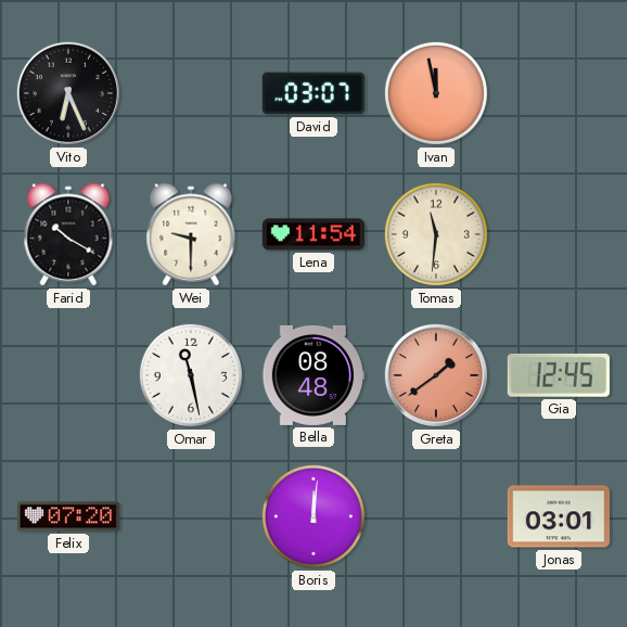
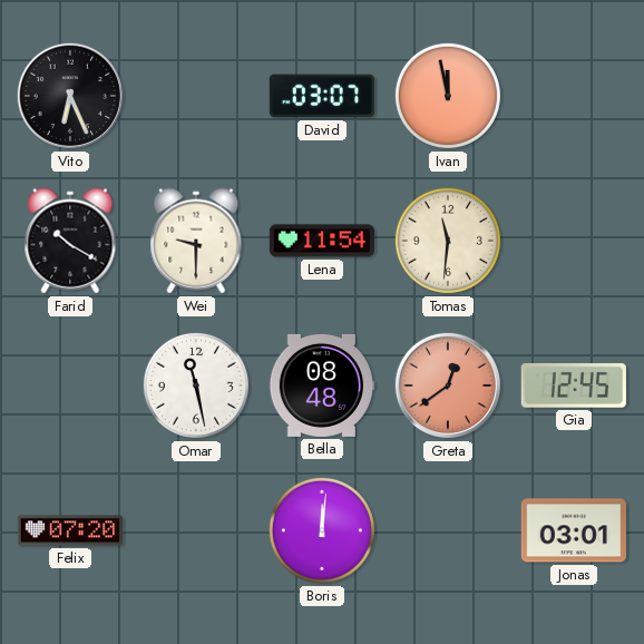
Greta: 1:39 -> 12:39 (448, 386)
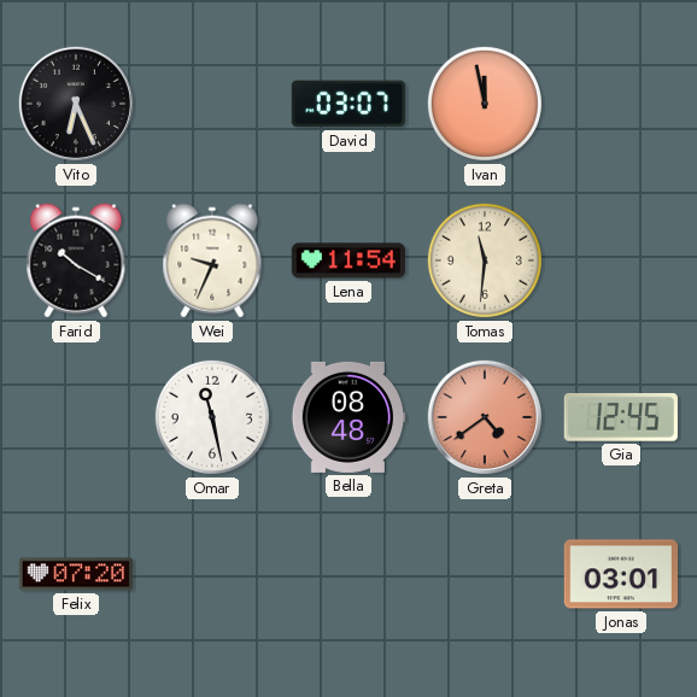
Wei: 9:30 -> 9:34 (212, 260)
Greta: 12:39 -> 4:39 (485, 417)
Boris: 12:01 -> none (322, 530)
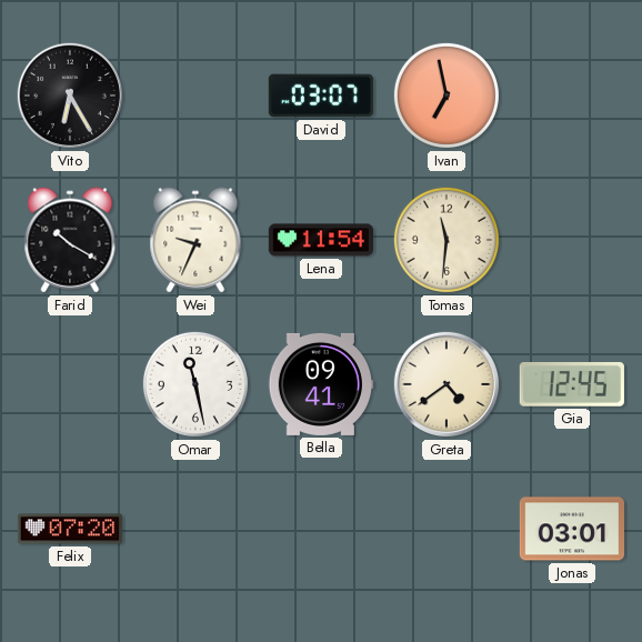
Vito: 6:26 -> 6:25 (70, 96)
Ivan: 11:58 -> 6:58 (447, 96)
Bella: 08:48 -> 09:41 (320, 384)
Greta dial: salmon -> cream (447, 384)
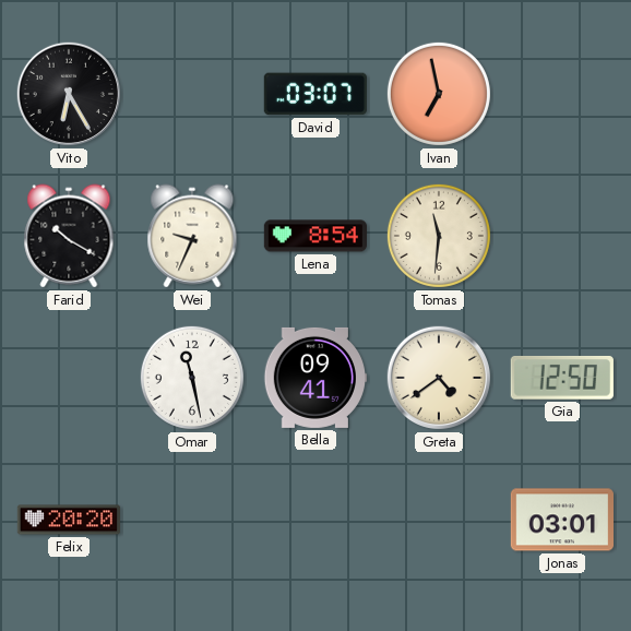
Lena: 11:54 -> 8:54 (314, 236)
Gia: 12:45 -> 12:50 (562, 378)
Felix: 07:20 -> 20:20 (68, 520)
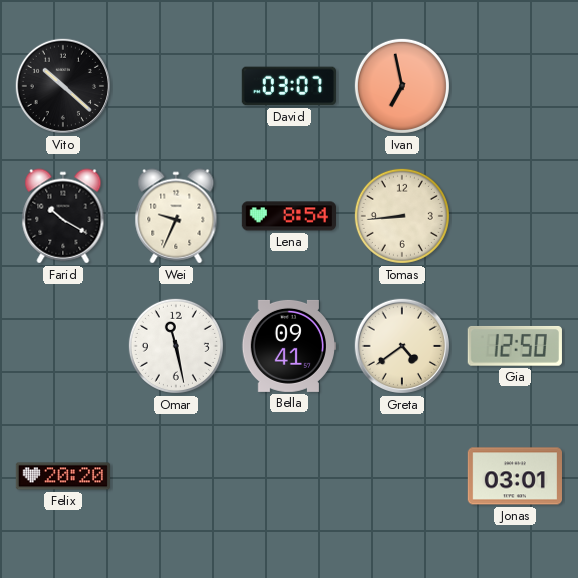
Vito: 6:25 -> 10:22 (63, 86)
Tomas: 11:31 -> 8:44 (402, 216)
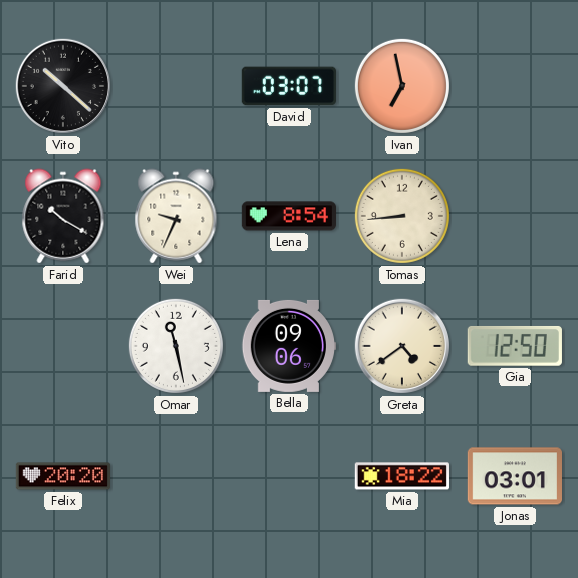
Bella: 09:41 -> 09:06 (288, 346)
Mia: none -> 18:22 (402, 476)
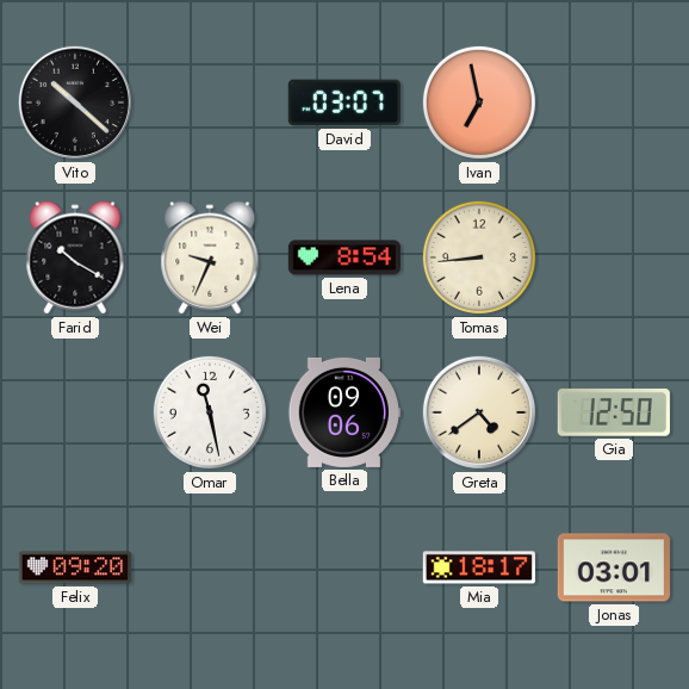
Felix: 20:20 -> 09:20 (74, 567)
Mia: 18:22 -> 18:17 (479, 567)
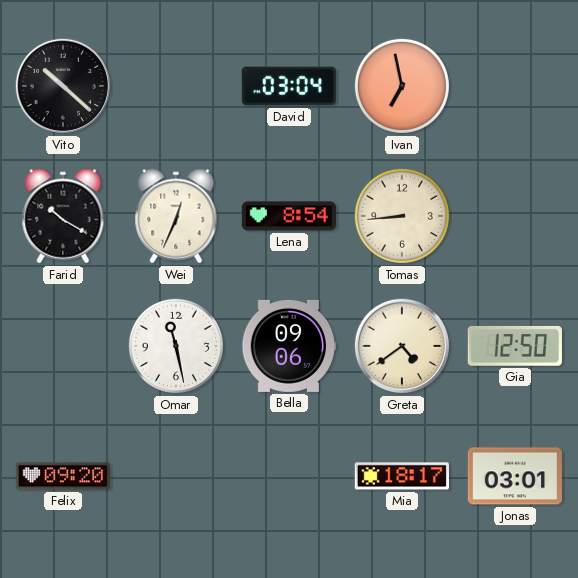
David: 03:07 -> 03:04 (289, 86)
Wei: 9:34 -> 12:34 (176, 216)
